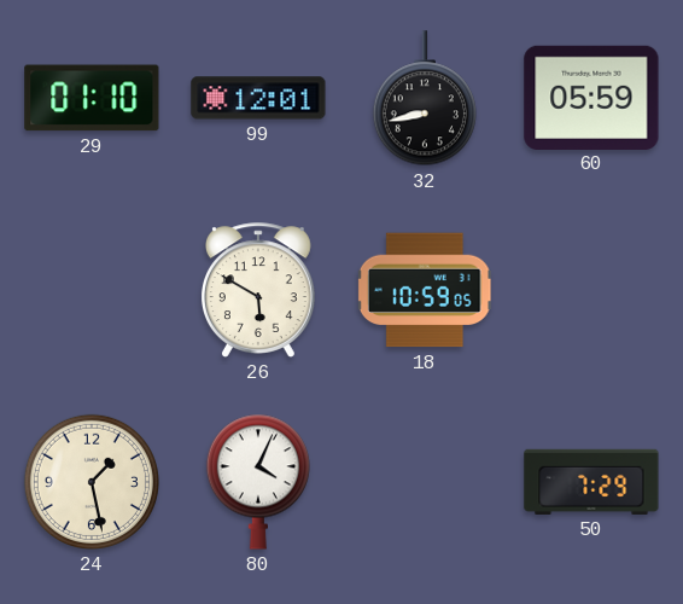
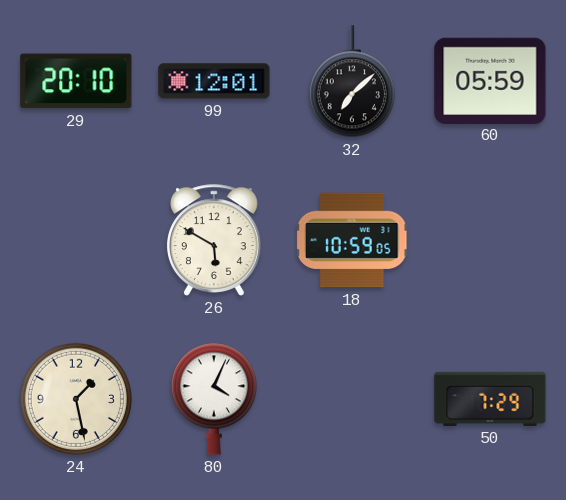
29: 01:10 -> 20:10 (76, 81)
32: 8:43 -> 7:08 (352, 82)
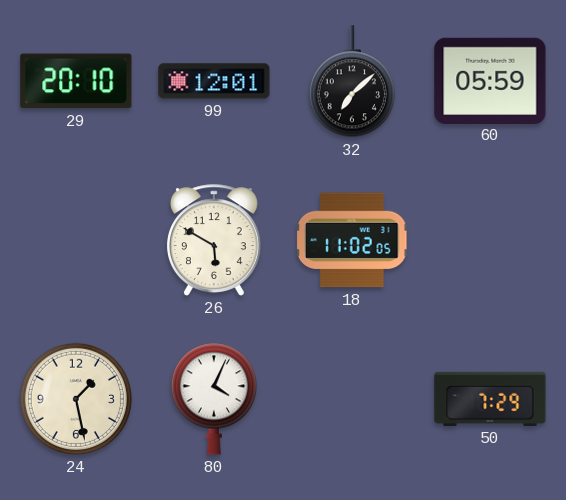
18: 10:59 -> 11:02 (352, 240)
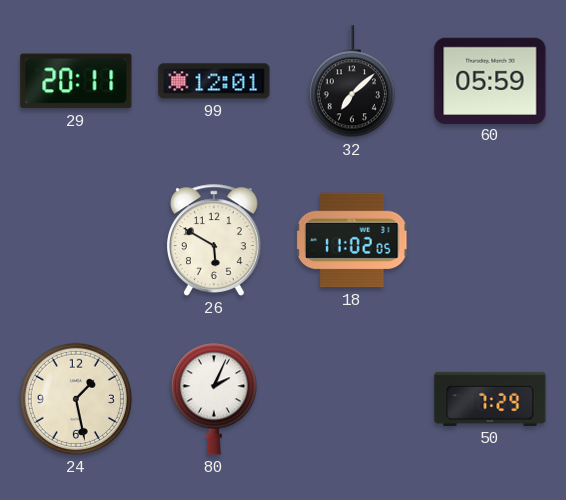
29: 20:10 -> 20:11 (76, 81)
80: 4:04 -> 2:04 (214, 399)
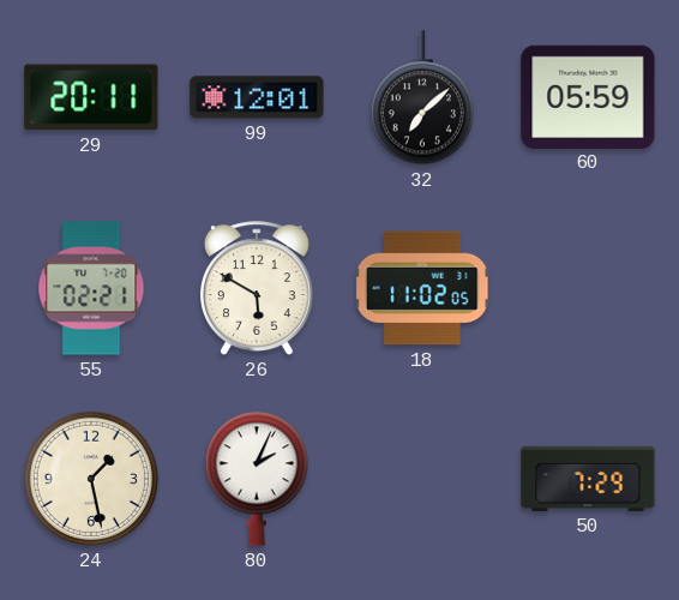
55: none -> 02:21 (91, 288)
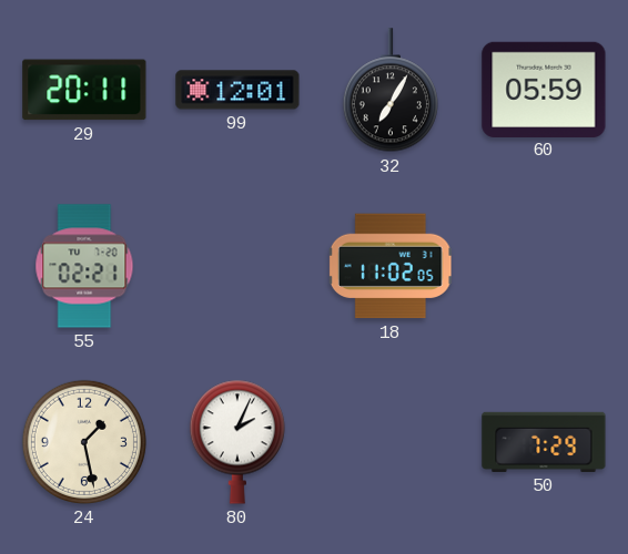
32: 7:08 -> 7:05 (391, 91)
26: 5:50 -> none (257, 288)
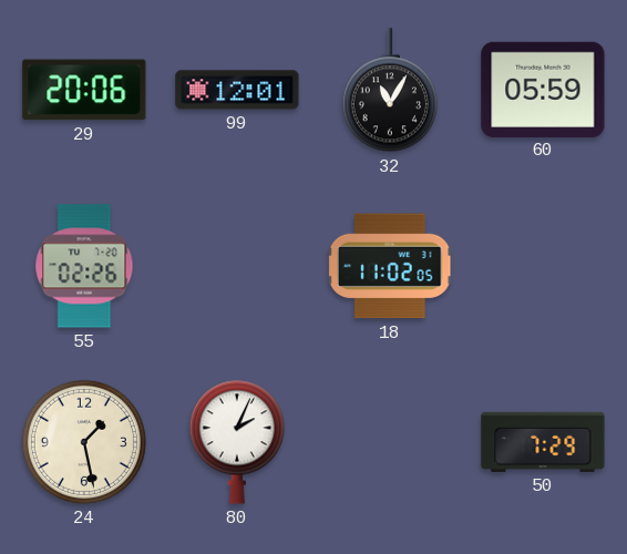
29: 20:11 -> 20:06 (84, 90)
32: 7:05 -> 11:05 (390, 91)
55: 02:21 -> 02:26 (84, 266)
